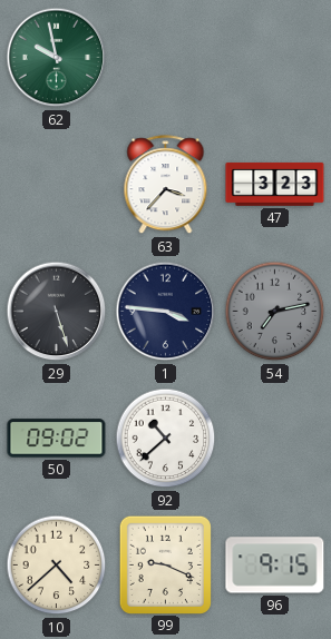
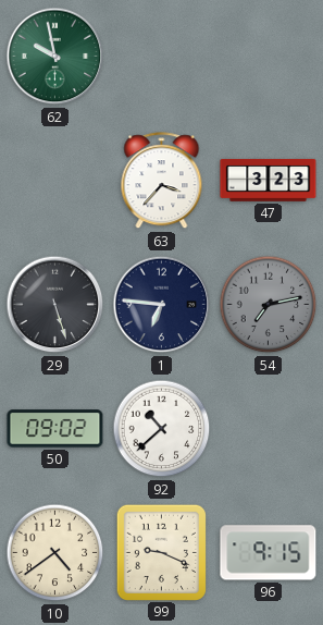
1: 3:46 -> 6:46 (162, 305)
10: 4:38 -> 4:39 (55, 553)
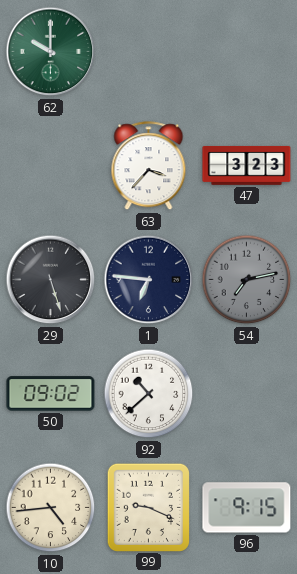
62: 9:58 -> 10:00 (51, 52)
10: 4:39 -> 4:44 (51, 508)
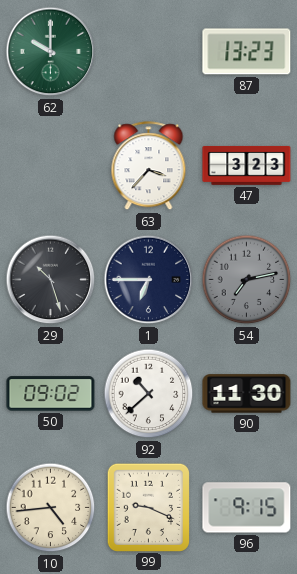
87: none -> 13:23 (247, 52)
29: 5:27 -> 10:27 (51, 280)
1: 6:46 -> 6:45 (149, 280)
90: none -> 11:30 (247, 394)
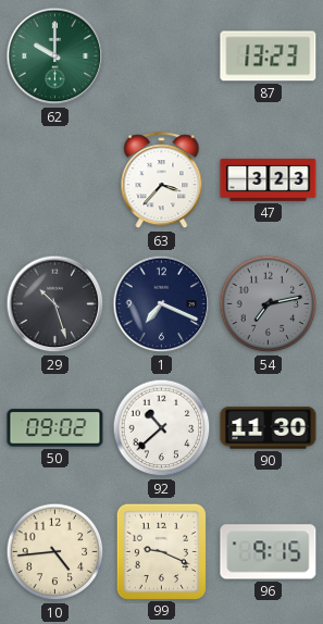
1: 6:45 -> 7:19 (162, 304)
